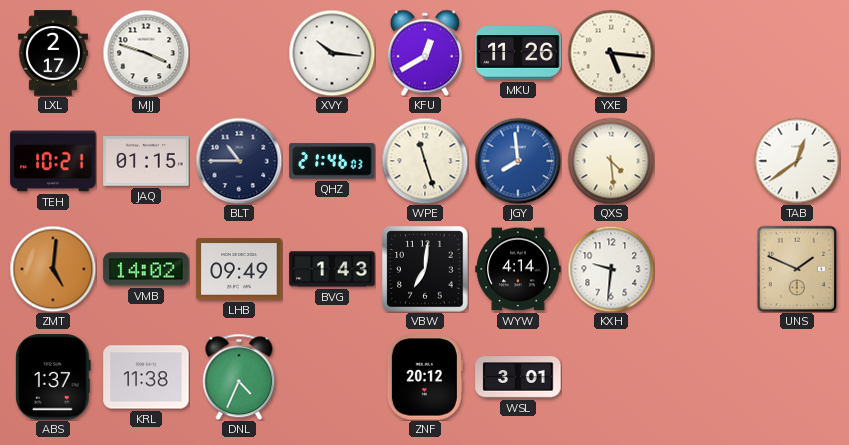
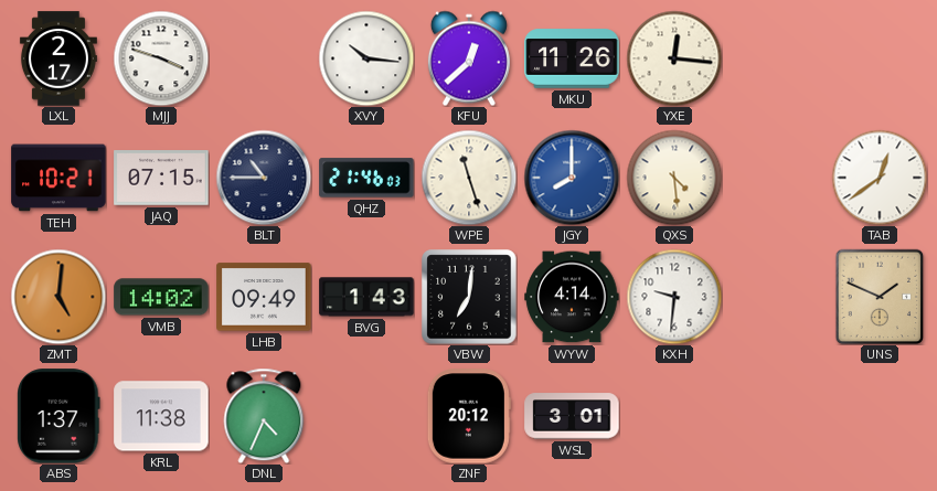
KFU: 12:40 -> 12:38 (469, 58)
YXE: 5:16 -> 12:16 (674, 58)
JAQ: 01:15 -> 07:15 (161, 178)
JGY: 7:59 -> 8:00 (572, 178)
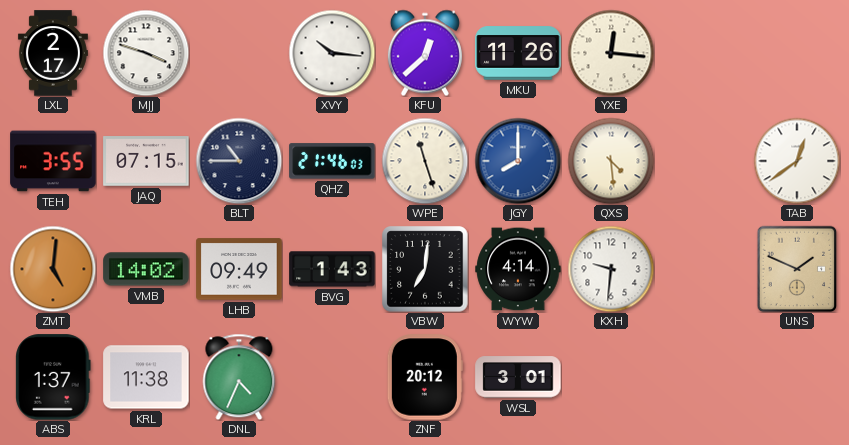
TEH: 10:21 -> 3:55 (53, 161)
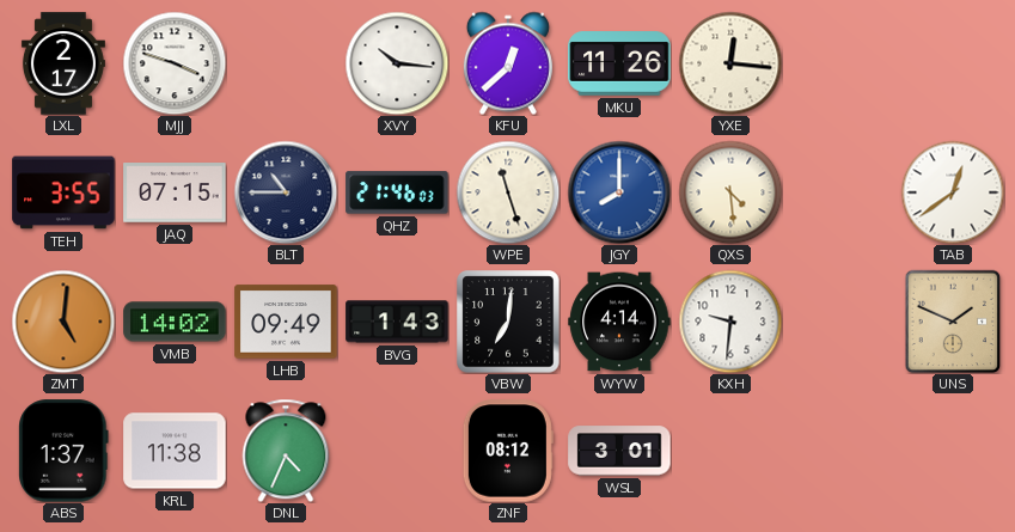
ZNF: 20:12 -> 08:12 (508, 451)
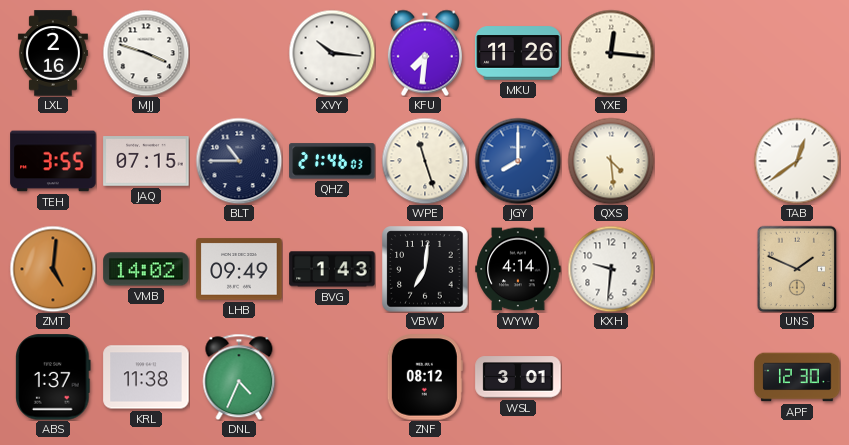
LXL: 2:17 -> 2:16 (53, 53)
KFU: 12:38 -> 7:31 (425, 53)
APF: none -> 12:30 (797, 377)
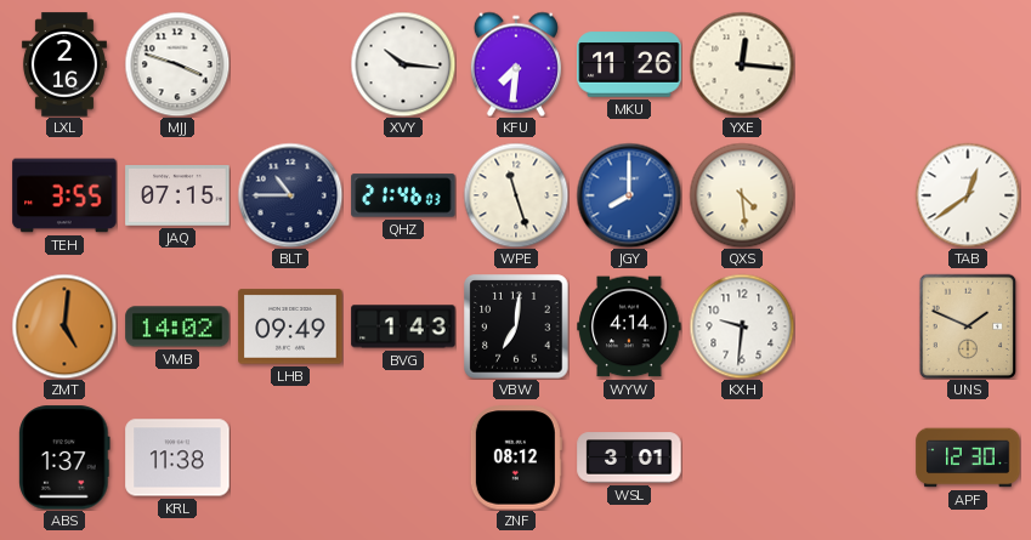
DNL: 4:34 -> none (239, 377)
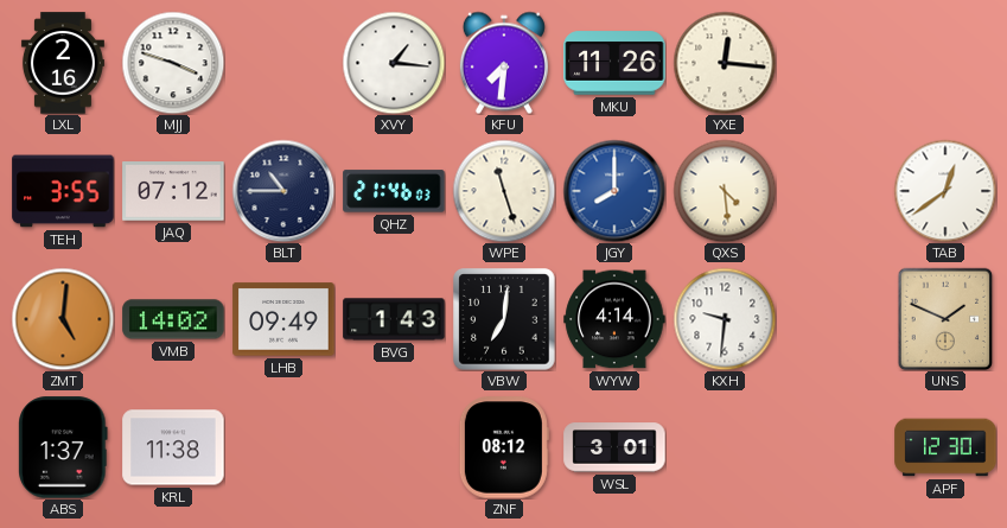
XVY: 10:16 -> 1:16 (394, 63)
JAQ: 07:15 -> 07:12 (173, 191)
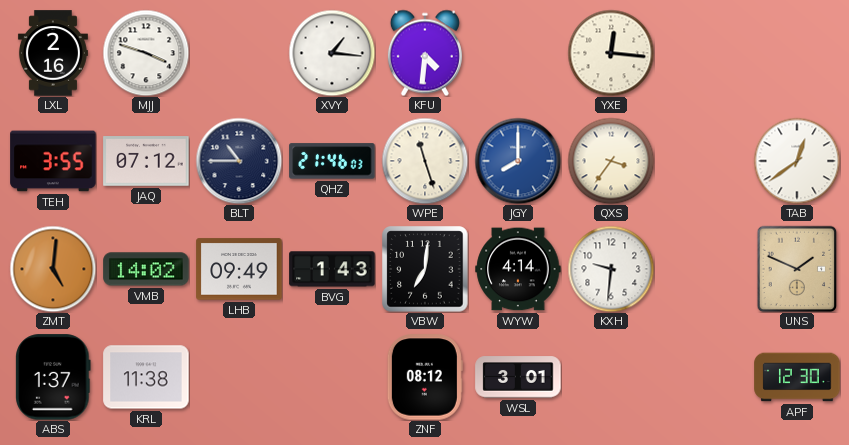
KFU: 7:31 -> 4:31 (425, 53)
MKU: 11:26 -> none (614, 63)
QXS: 4:29 -> 3:36 (611, 161)
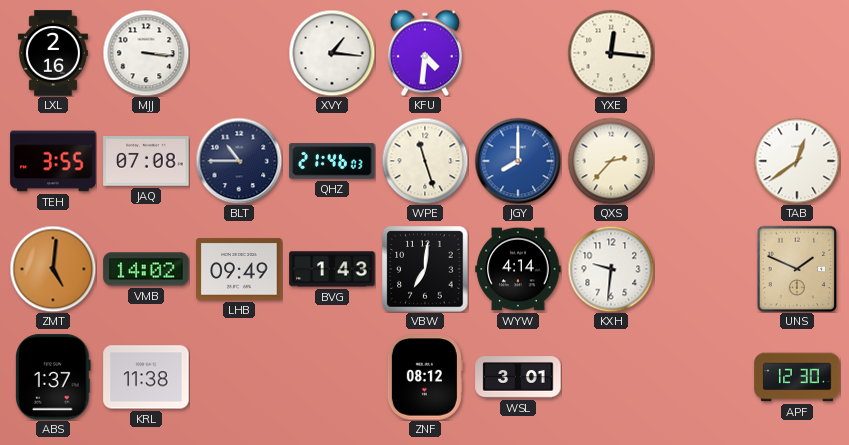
MJJ: 3:48 -> 3:16 (146, 53)
JAQ: 07:12 -> 07:08 (146, 161)
QXS: 3:36 -> 2:37 (611, 161)
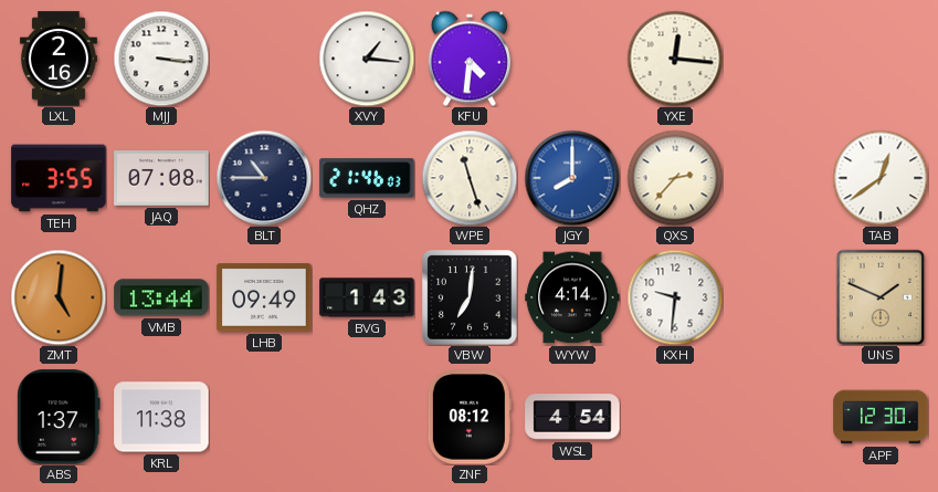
VMB: 14:02 -> 13:44 (161, 297)
WSL: 3:01 -> 4:54 (572, 417)
